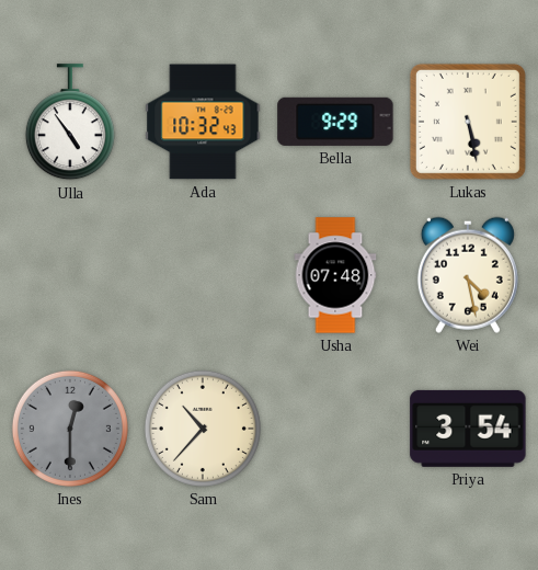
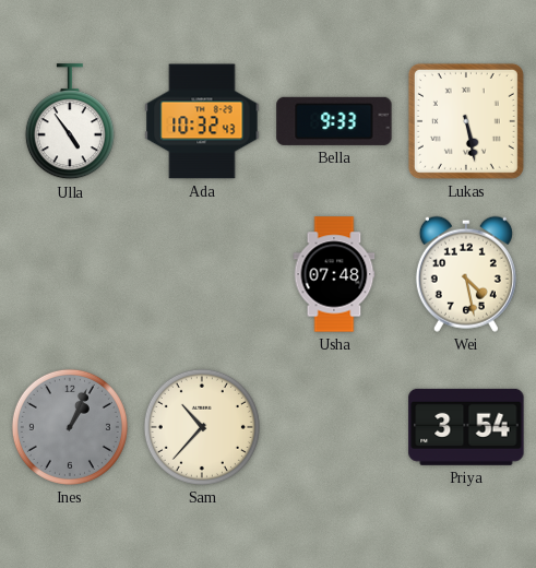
Bella: 9:29 -> 9:33 (334, 121)
Ines: 12:30 -> 1:04 (70, 427)
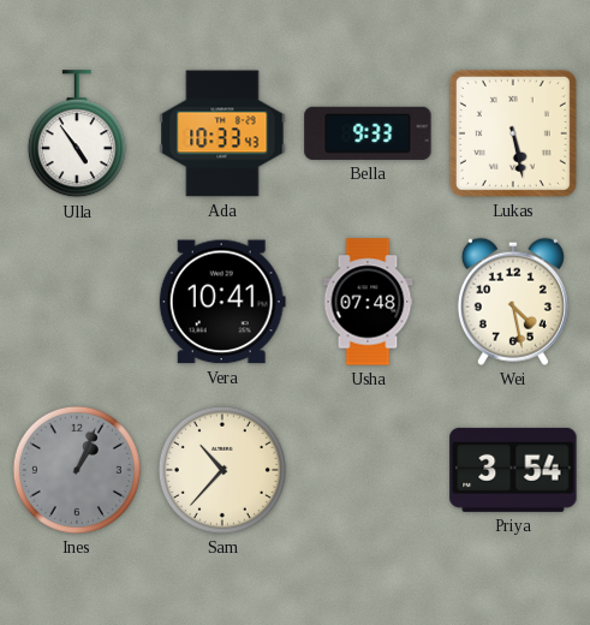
Ada: 10:32 -> 10:33 (222, 133)
Vera: none -> 10:41 (222, 302)
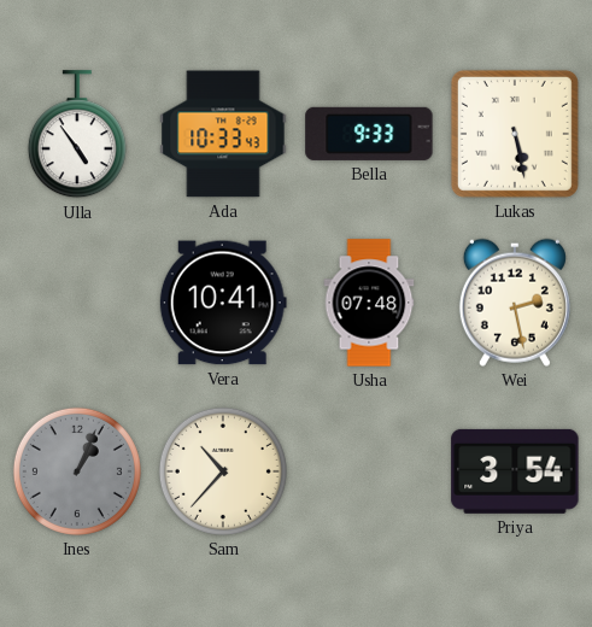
Wei: 4:28 -> 2:28 (515, 303)
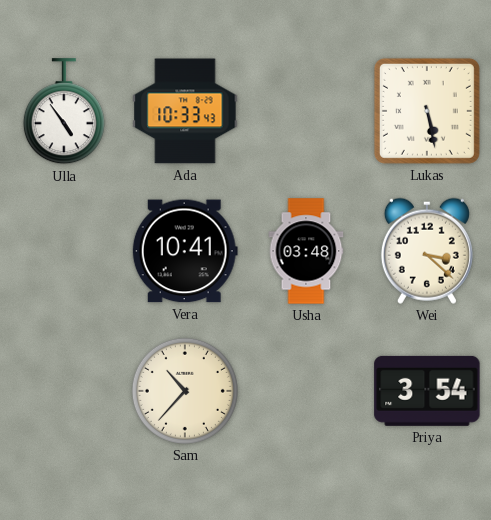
Bella: 9:33 -> none (369, 134)
Usha: 07:48 -> 03:48 (306, 251)
Wei: 2:28 -> 3:22 (427, 251)
Ines: 1:04 -> none (77, 471)
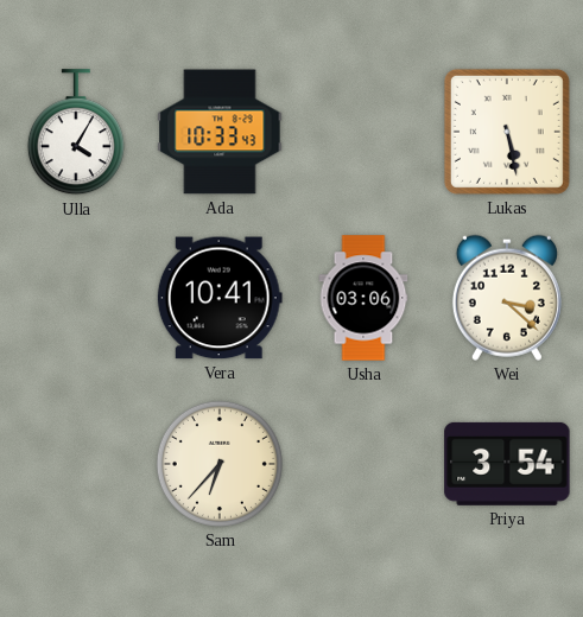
Ulla: 4:54 -> 4:05 (76, 133)
Usha: 03:48 -> 03:06 (363, 298)
Sam: 10:37 -> 6:37 (220, 464)
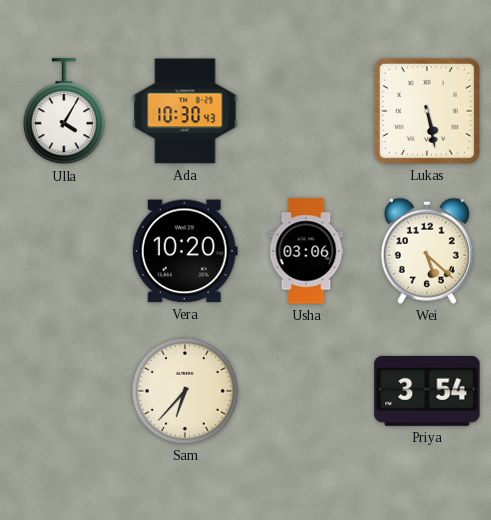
Ada: 10:33 -> 10:30 (185, 111)
Vera: 10:41 -> 10:20 (185, 251)
Wei: 3:22 -> 5:22 (427, 251)
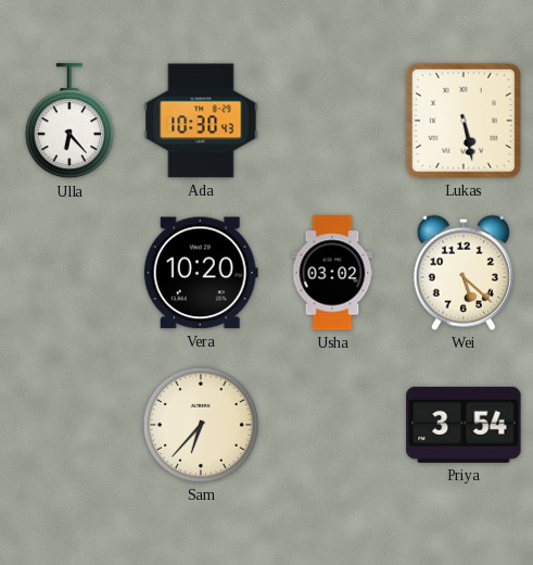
Ulla: 4:05 -> 6:23 (69, 122)
Usha: 03:06 -> 03:02 (332, 273)
